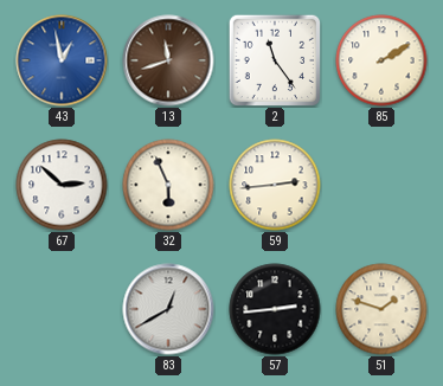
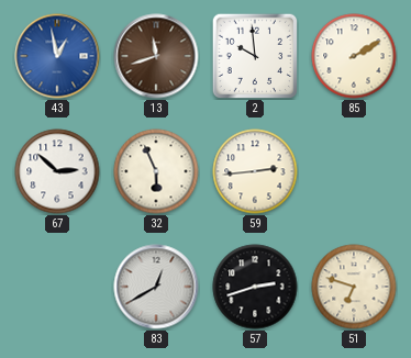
2: 11:24 -> 9:59 (254, 55)
57: 2:44 -> 2:42 (255, 287)
51: 1:48 -> 6:48 (354, 287)
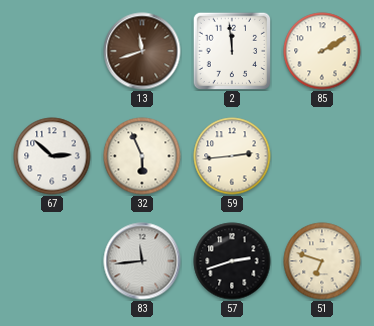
43: 12:58 -> none (57, 56)
2: 9:59 -> 11:59 (231, 50)
83: 12:40 -> 11:44 (142, 261)
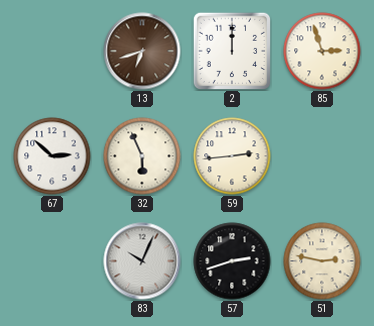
13: 11:42 -> 6:42 (142, 51)
2: 11:59 -> 12:00 (231, 50)
85: 2:10 -> 2:57 (322, 51)
83: 11:44 -> 10:04 (142, 261)
51: 6:48 -> 2:47 (322, 261)
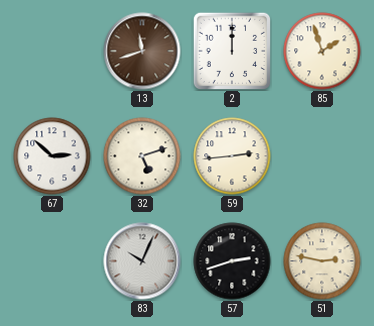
13: 6:42 -> 11:42 (142, 51)
85: 2:57 -> 1:57 (322, 51)
32: 5:56 -> 5:12 (142, 156)
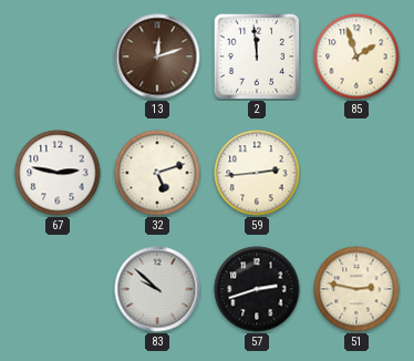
13: 11:42 -> 12:12 (157, 56)
2: 12:00 -> 11:59 (256, 55)
67: 2:52 -> 2:47 (58, 173)
83: 10:04 -> 9:52 (157, 289)
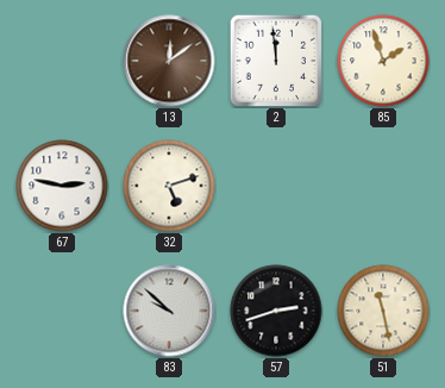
13: 12:12 -> 12:09 (169, 61)
59: 2:44 -> none (257, 173)
51: 2:47 -> 11:28 (383, 311)
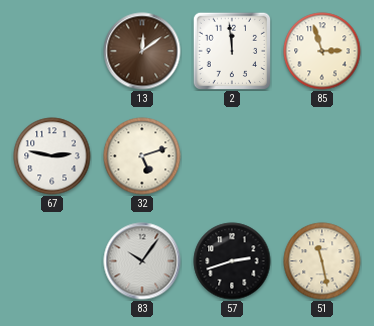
85: 1:57 -> 2:57 (322, 51)
83: 9:52 -> 10:06 (142, 261)
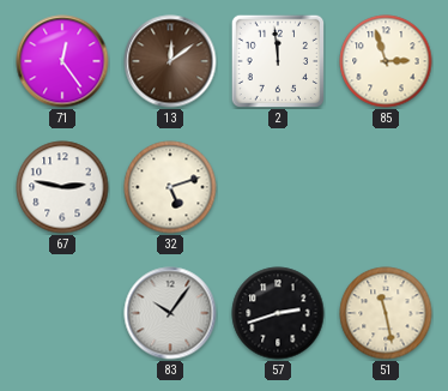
71: none -> 12:24 (62, 61)
